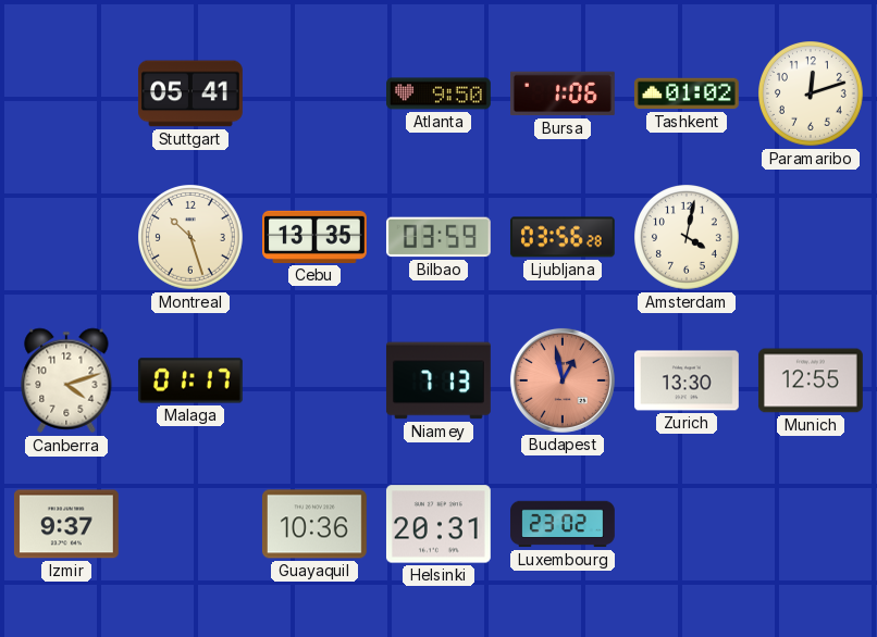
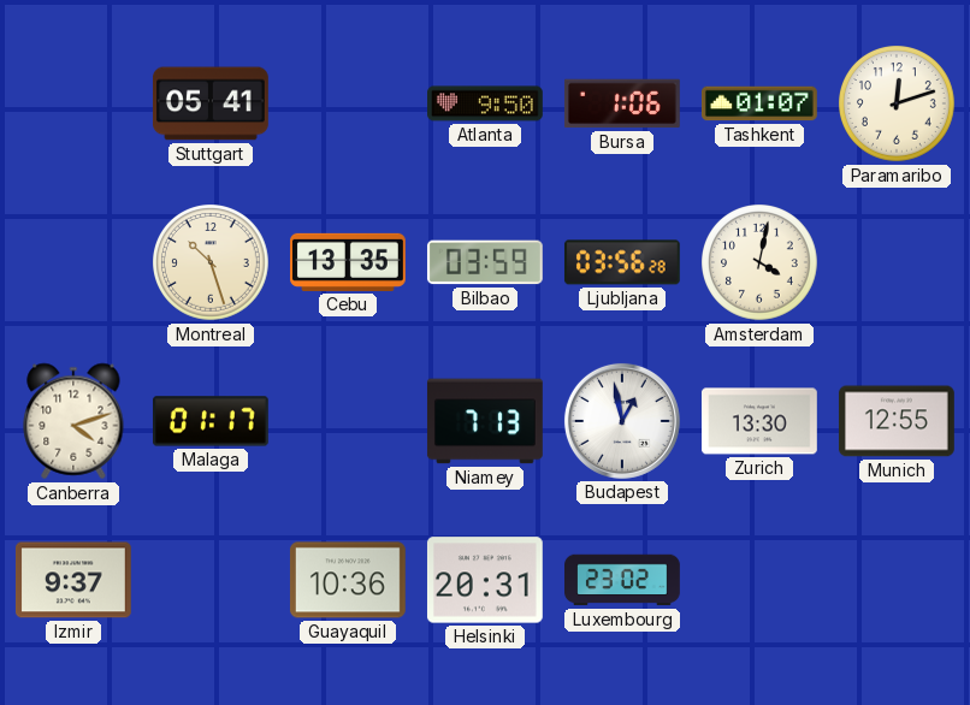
Tashkent: 01:02 -> 01:07 (759, 103)
Budapest dial: salmon -> white (622, 421)
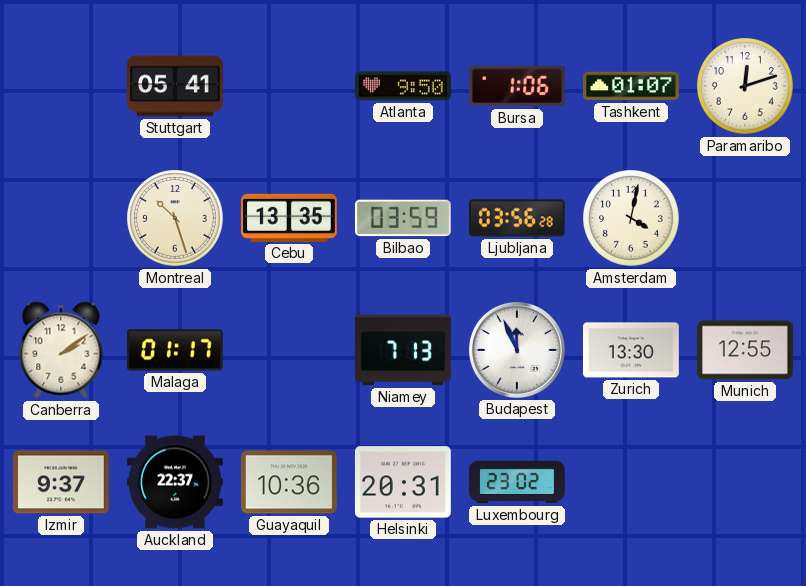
Canberra: 4:12 -> 2:09 (61, 350)
Budapest: 12:58 -> 11:56 (517, 350)
Auckland: none -> 22:37 (176, 482)
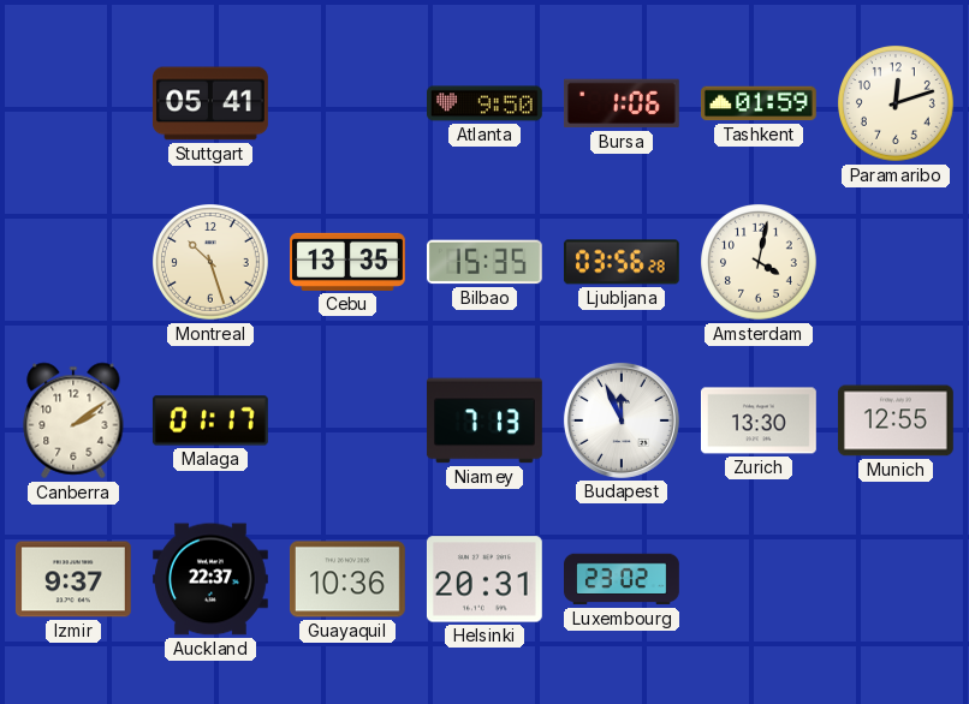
Tashkent: 01:07 -> 01:59 (759, 103)
Bilbao: 03:59 -> 15:35 (485, 262)
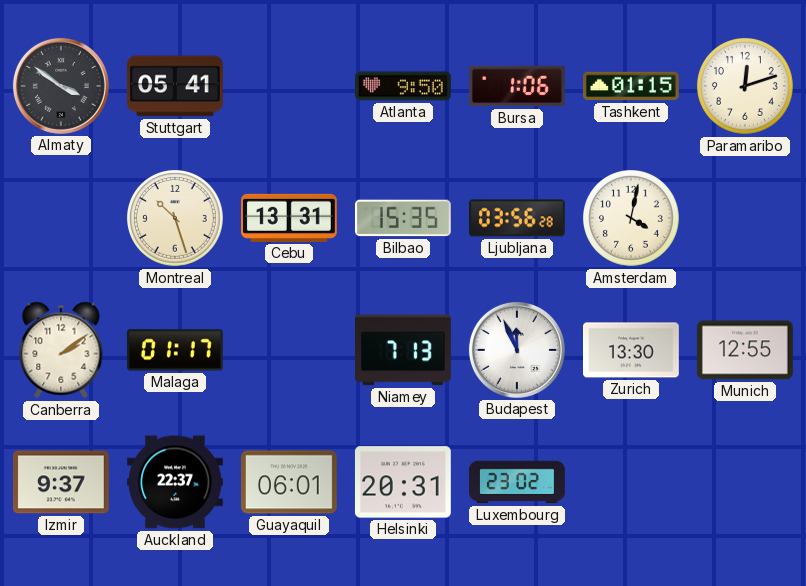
Almaty: none -> 3:51 (61, 86)
Tashkent: 01:59 -> 01:15 (631, 86)
Cebu: 13:35 -> 13:31 (290, 218)
Guayaquil: 10:36 -> 06:01 (289, 482)
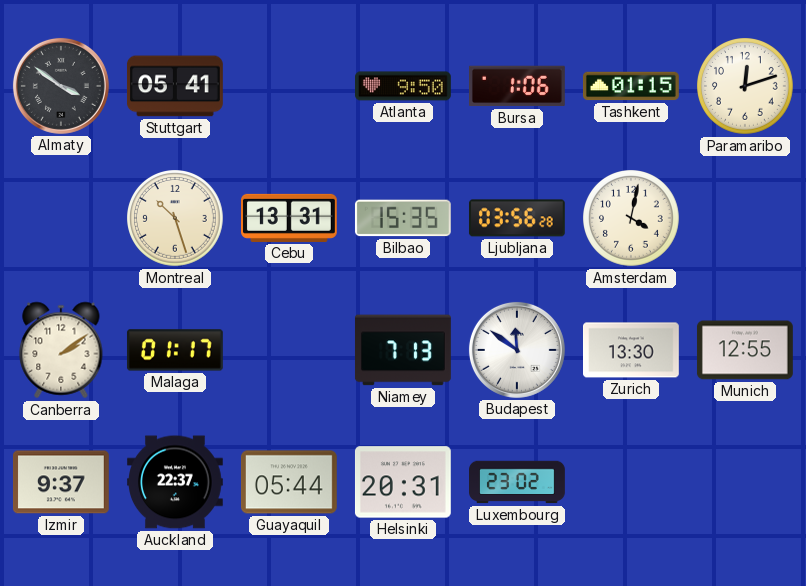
Budapest: 11:56 -> 11:51 (517, 350)
Guayaquil: 06:01 -> 05:44 (289, 482)
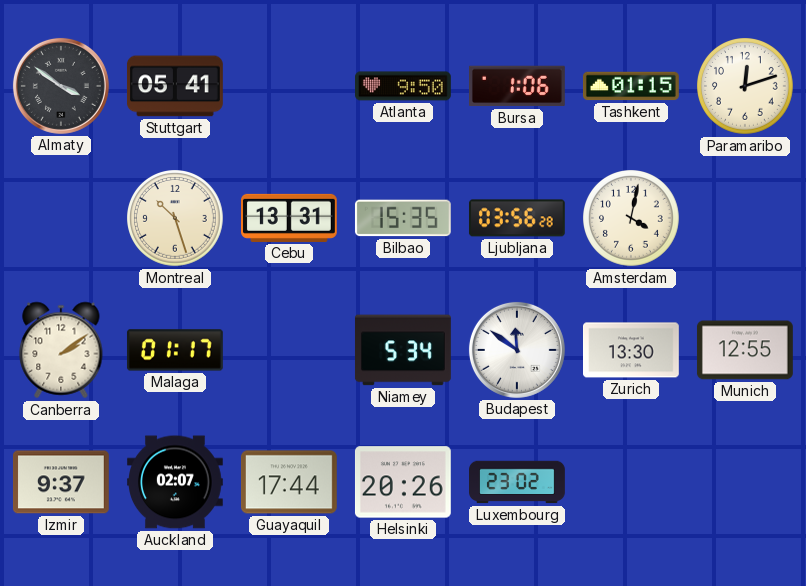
Niamey: 7:13 -> 5:34 (403, 350)
Auckland: 22:37 -> 02:07 (176, 482)
Guayaquil: 05:44 -> 17:44 (289, 482)
Helsinki: 20:31 -> 20:26 (403, 482)
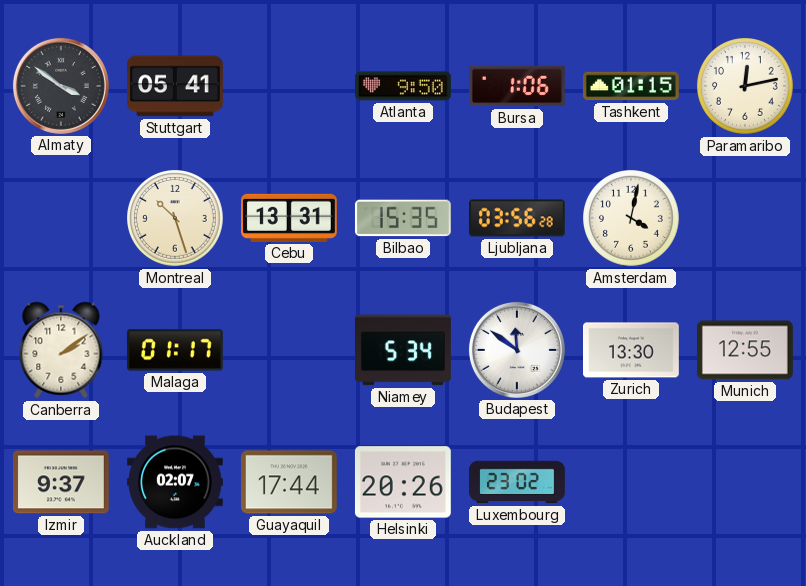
Paramaribo: 12:12 -> 12:13 (746, 87)
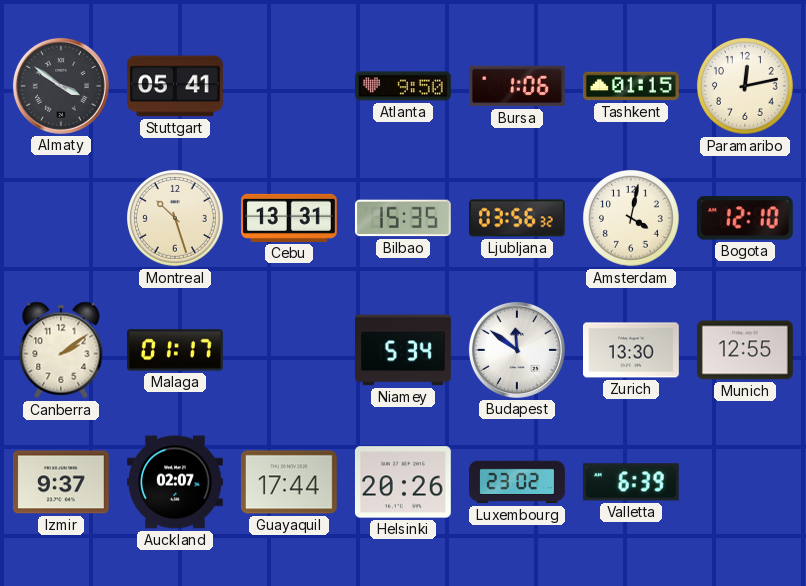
Ljubljana: 03:56:28 -> 03:56:32 (517, 218)
Bogota: none -> 12:10 (745, 218)
Valletta: none -> 6:39 (631, 482)
